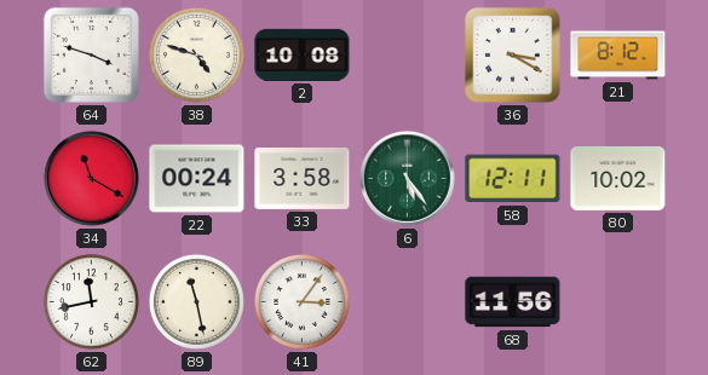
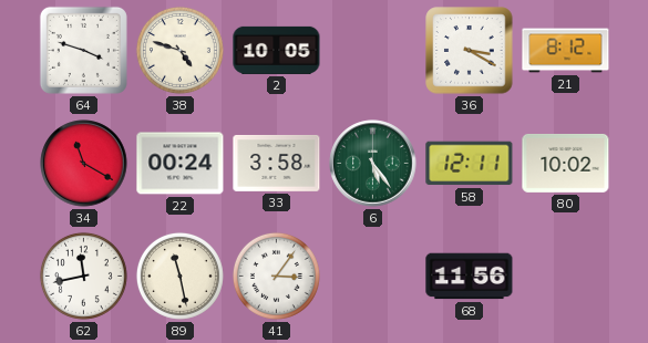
2: 10:08 -> 10:05 (277, 50)
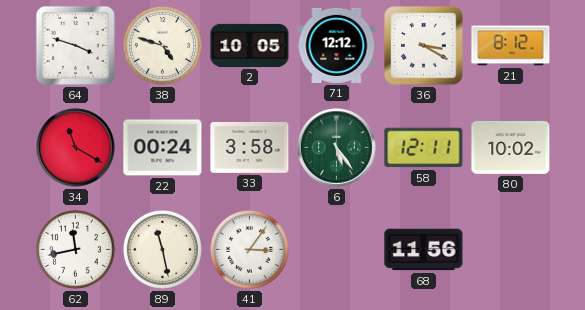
71: none -> 12:12 (337, 45)
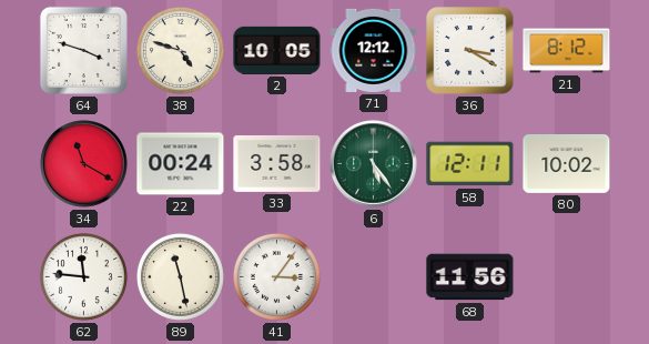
62: 11:43 -> 11:46 (83, 276)
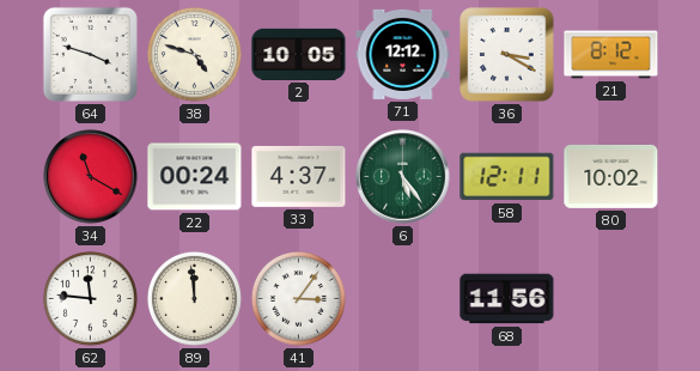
33: 3:58 -> 4:37 (299, 176)
89: 11:28 -> 11:59 (194, 298)
